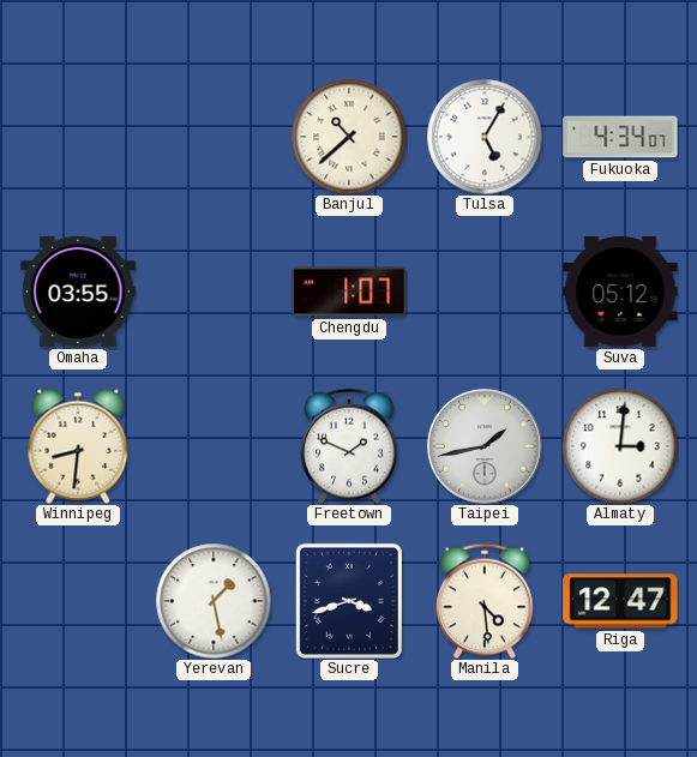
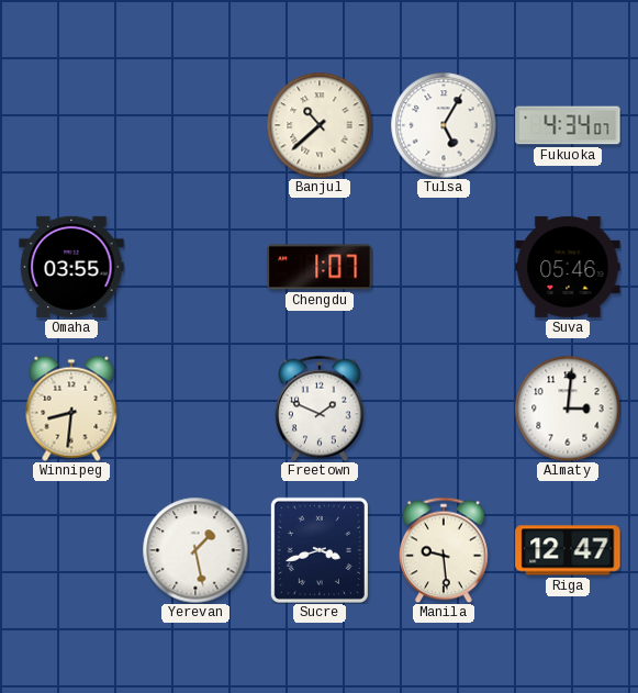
Suva: 05:12 -> 05:46 (568, 267)
Taipei: 1:43 -> none (485, 446)
Manila: 4:29 -> 9:29 (445, 550)
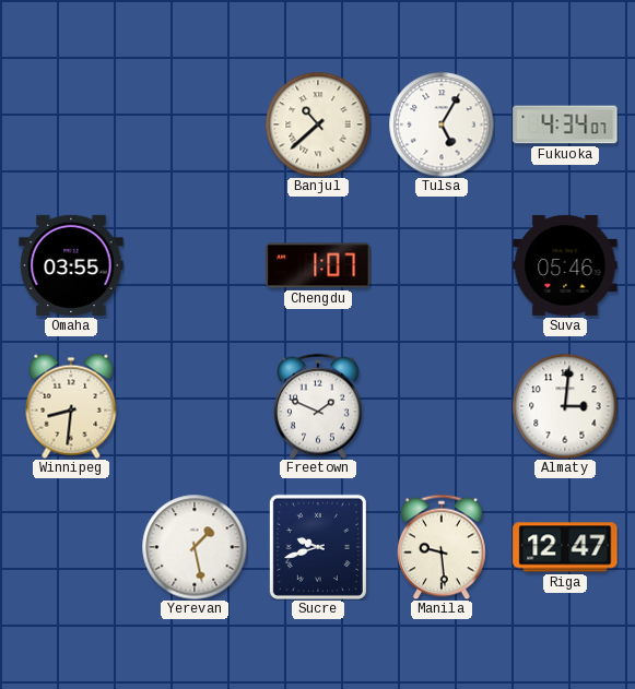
Sucre: 3:42 -> 9:42 (318, 547)
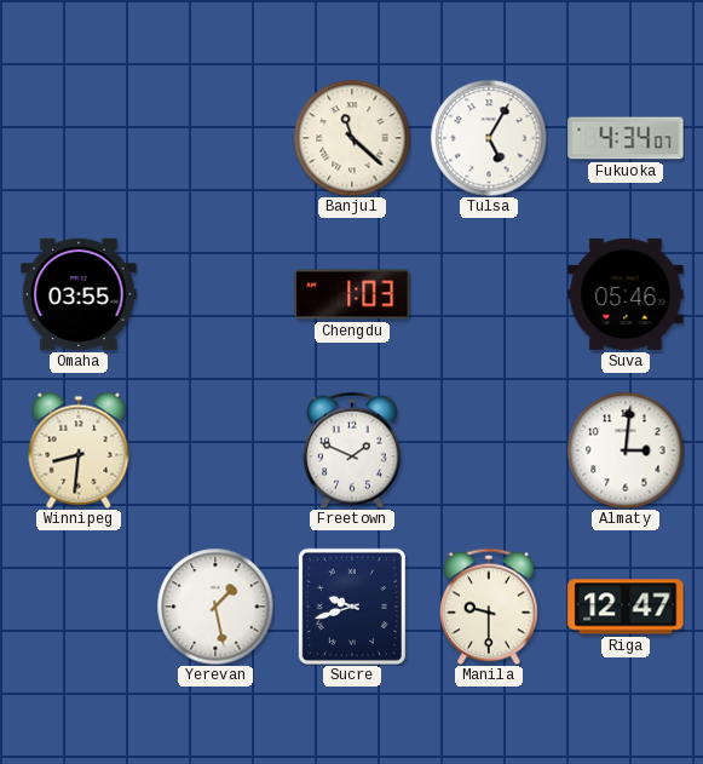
Banjul: 10:38 -> 11:22 (352, 138)
Chengdu: 1:07 -> 1:03 (352, 294)
Manila: 9:29 -> 9:30 (490, 607)
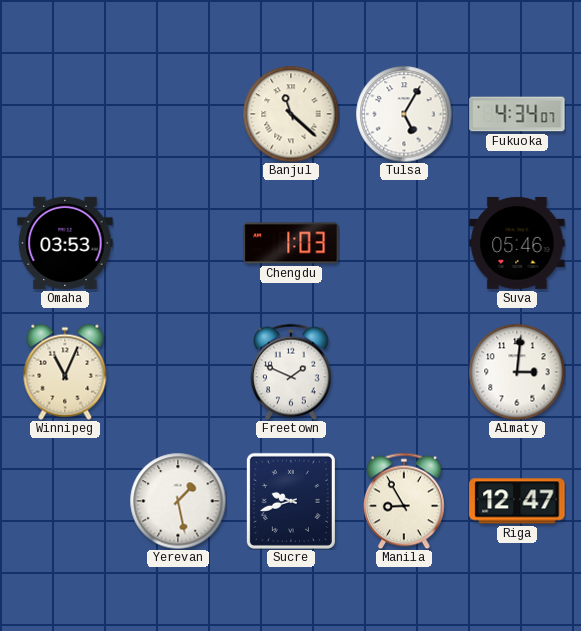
Omaha: 03:55 -> 03:53 (65, 243)
Winnipeg: 8:31 -> 11:04 (65, 372)
Manila: 9:30 -> 8:55 (405, 501)
